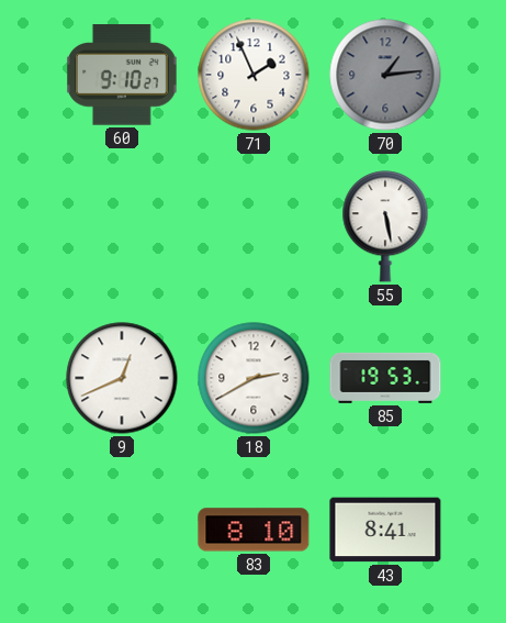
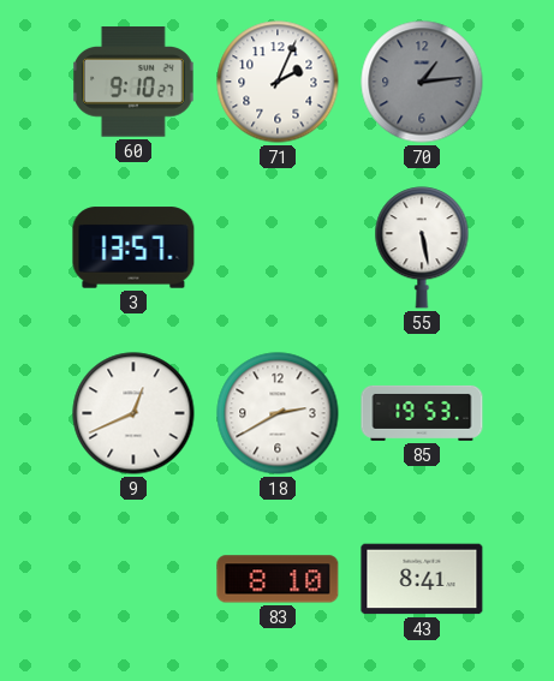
71: 1:56 -> 2:04 (278, 82)
3: none -> 13:57 (133, 247)
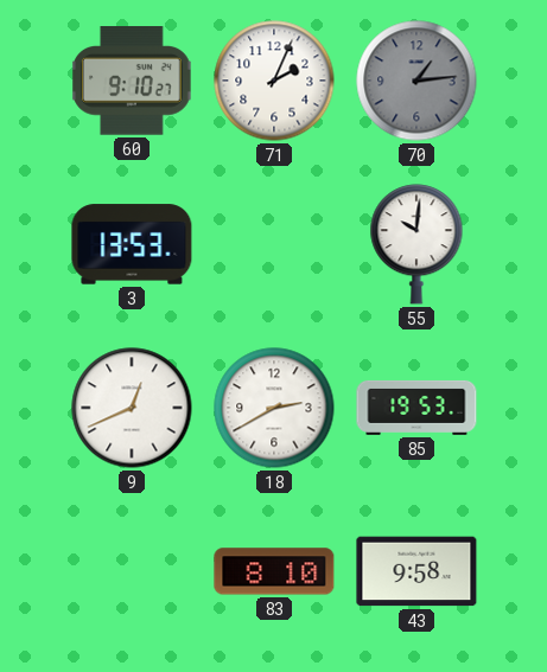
3: 13:57 -> 13:53 (132, 244)
55: 5:28 -> 10:01 (416, 244)
43: 8:41 -> 9:58 (416, 571)
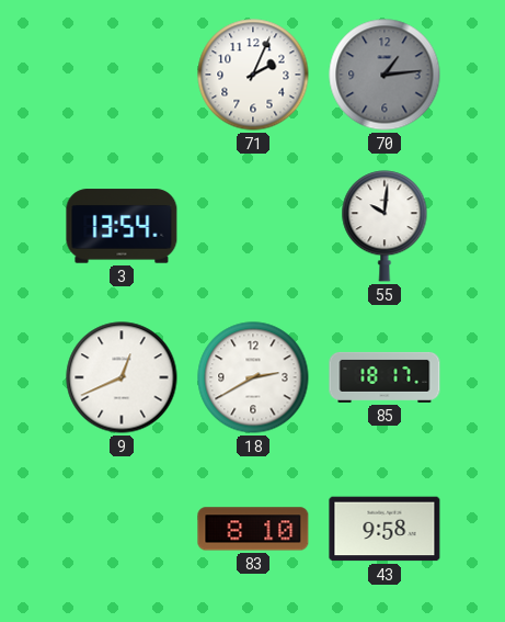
60: 9:10 -> none (133, 81)
3: 13:53 -> 13:54 (122, 226)
85: 19:53 -> 18:17 (385, 377)
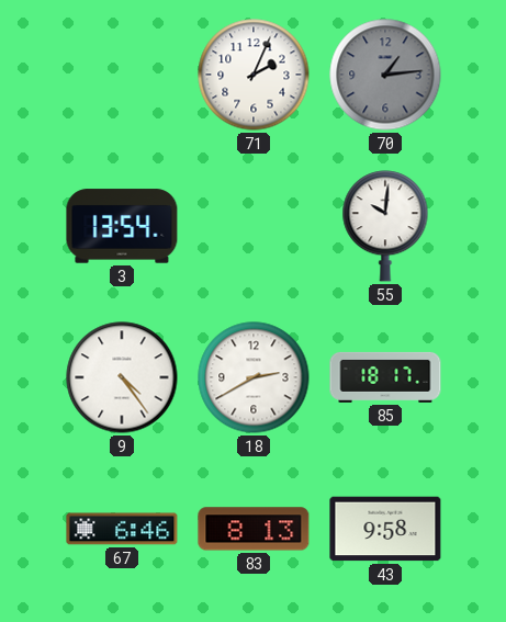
9: 12:41 -> 4:24 (122, 377)
67: none -> 6:46 (122, 529)
83: 8:10 -> 8:13 (254, 529)
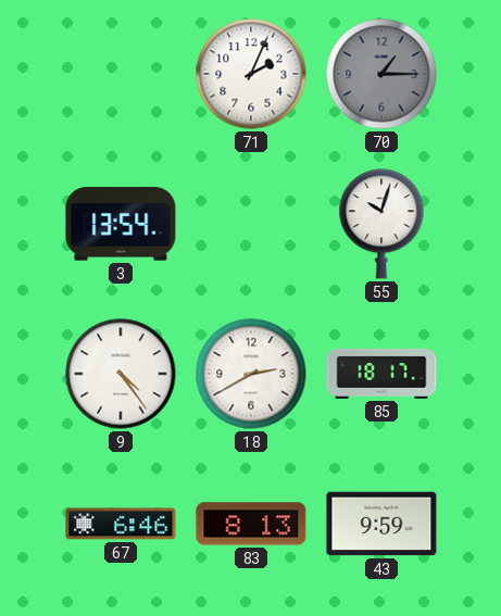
70: 1:14 -> 1:15 (381, 74)
55: 10:01 -> 10:03 (381, 224)
43: 9:58 -> 9:59 (381, 524)
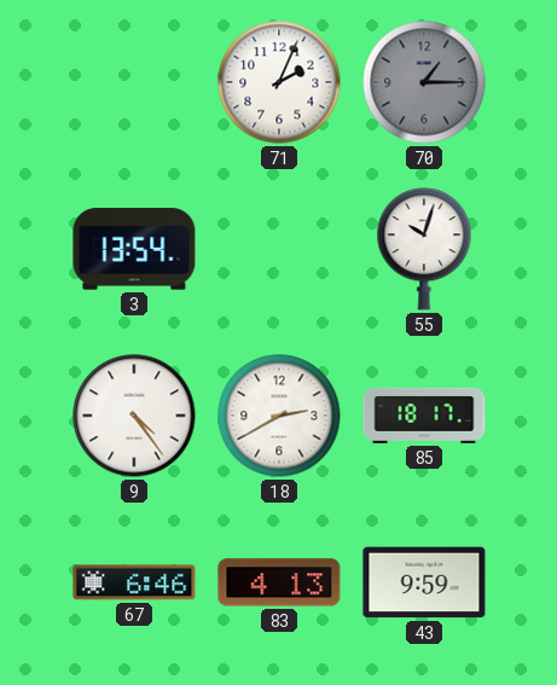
83: 8:13 -> 4:13 (279, 582)
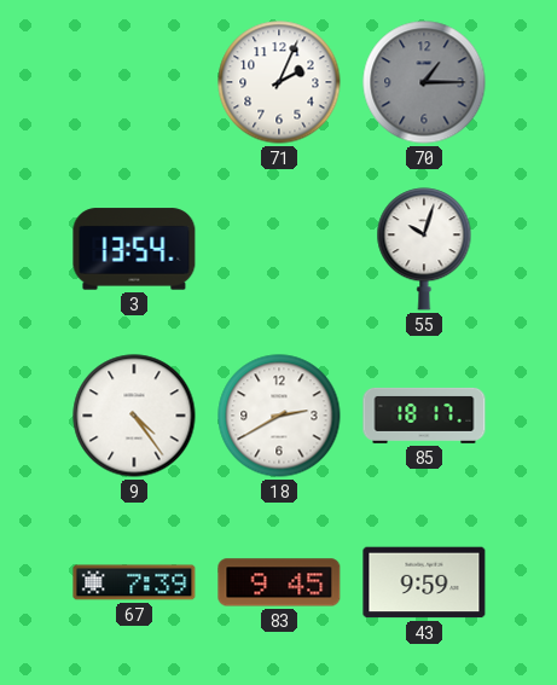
67: 6:46 -> 7:39 (134, 582)
83: 4:13 -> 9:45 (279, 582)
